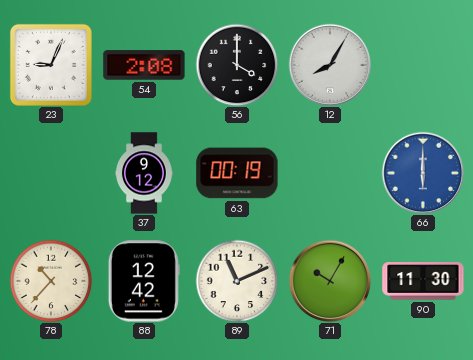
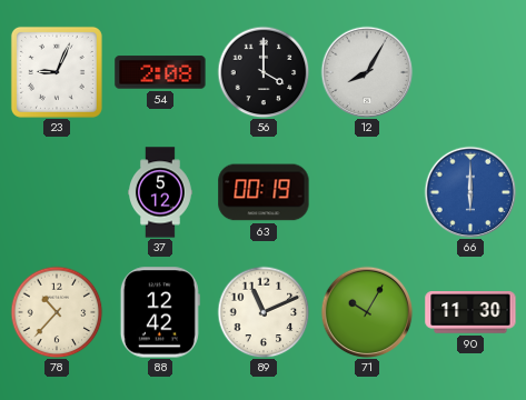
37: 9:12 -> 5:12 (161, 192)
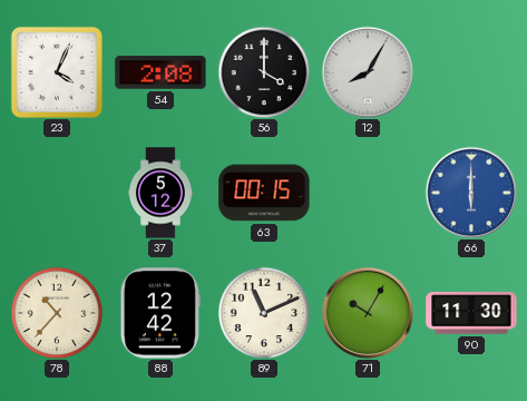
23: 9:04 -> 4:04 (57, 72)
63: 00:19 -> 00:15 (264, 193)
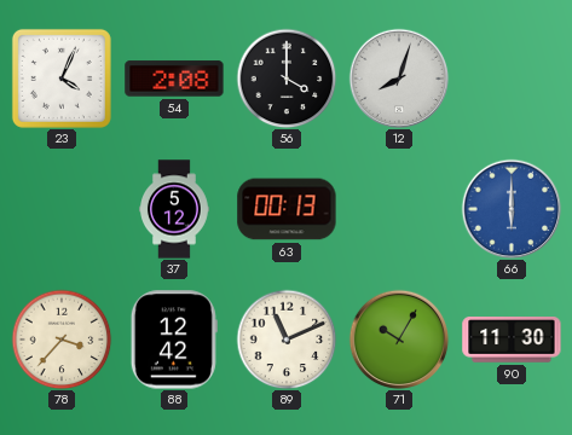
12: 8:05 -> 8:03 (399, 79)
63: 00:15 -> 00:13 (287, 209)
78: 10:37 -> 3:37 (62, 340)
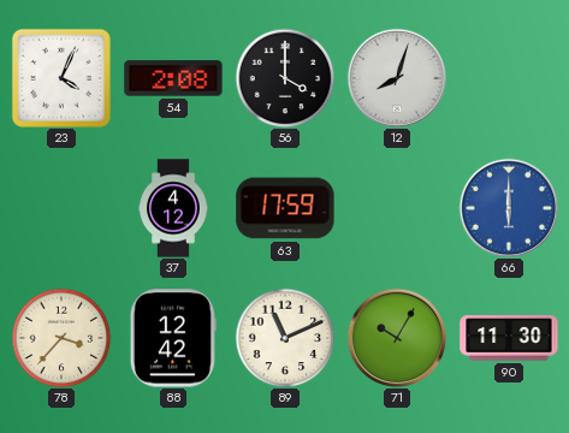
37: 5:12 -> 4:12 (174, 208)
63: 00:13 -> 17:59 (285, 208)
